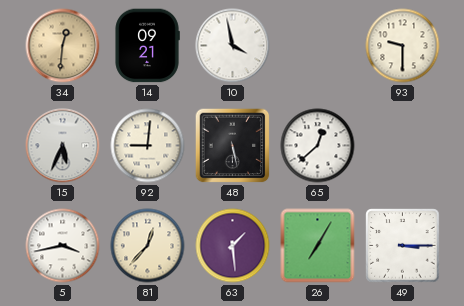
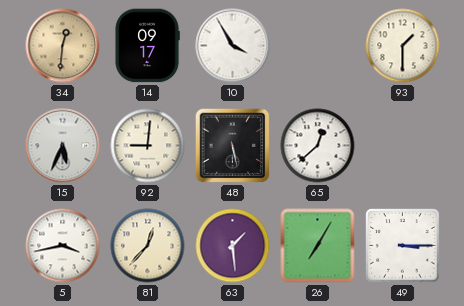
14: 09:21 -> 09:17 (147, 46)
10: 3:58 -> 3:55 (233, 46)
93: 9:30 -> 1:30 (403, 46)
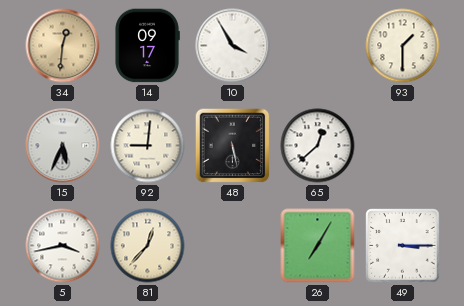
63: 1:29 -> none (233, 246)
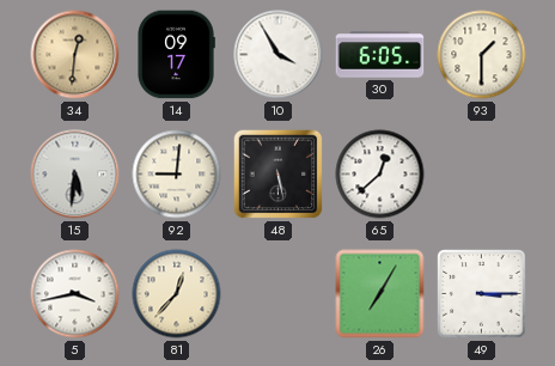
30: none -> 6:05 (380, 55)
15: 5:34 -> 5:31 (75, 175)
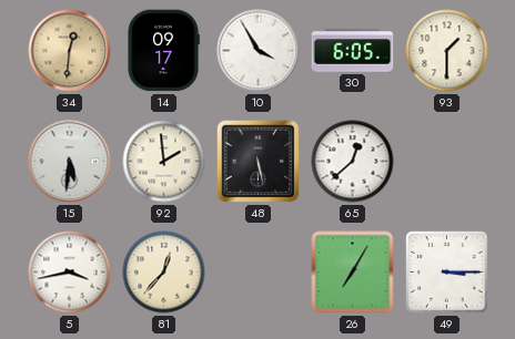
92: 9:01 -> 1:59 (164, 162)
